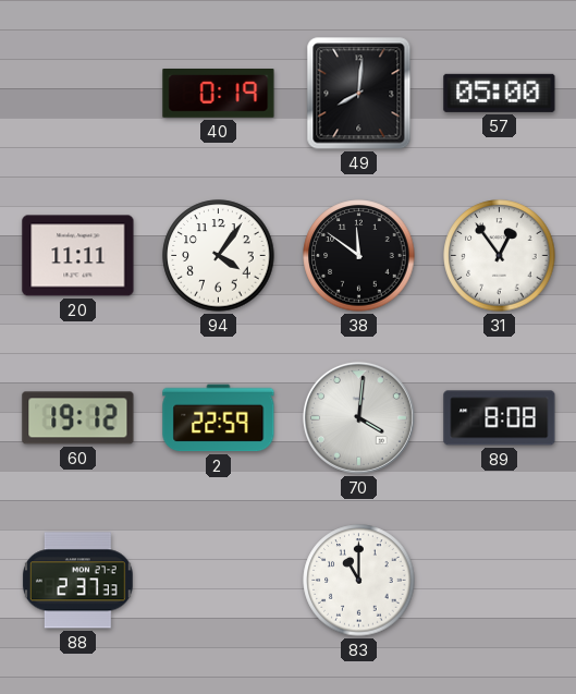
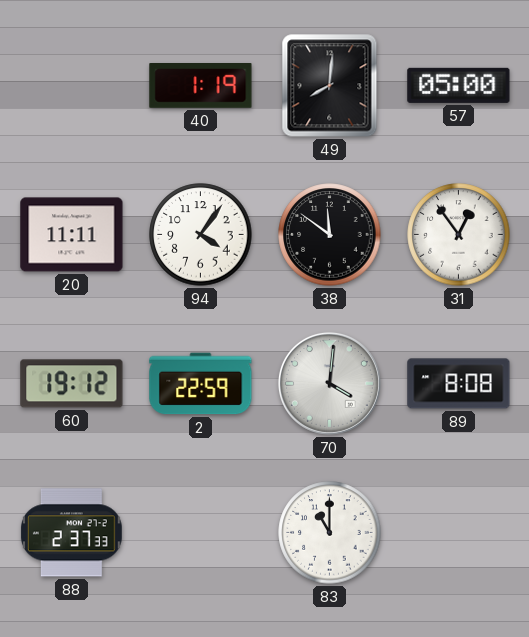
40: 0:19 -> 1:19 (201, 86)
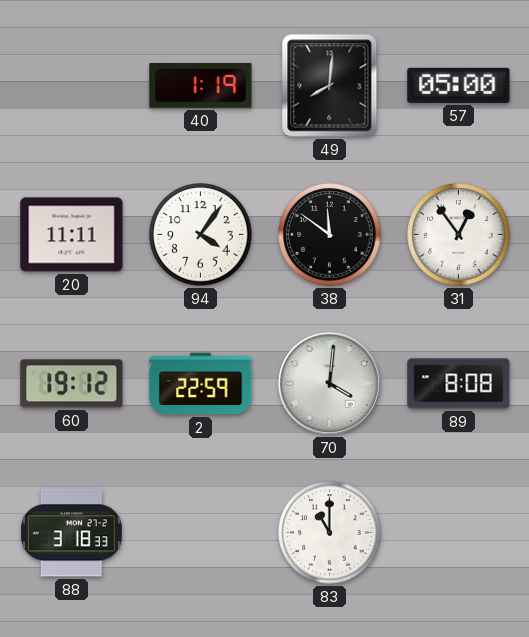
88: 2:37 -> 3:18 (71, 533)
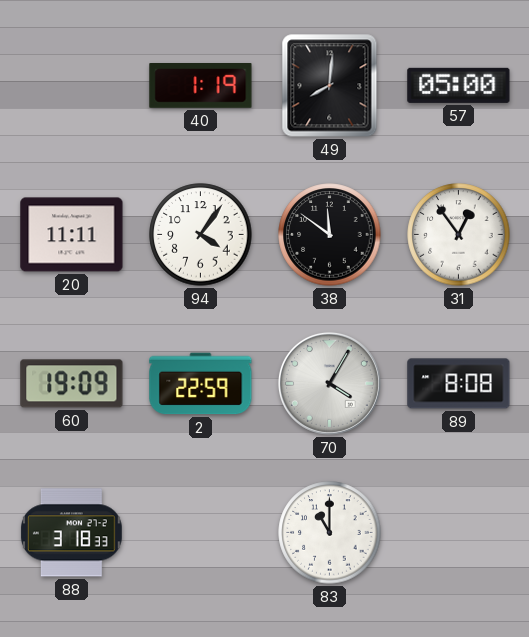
60: 19:12 -> 19:09 (72, 384)
70: 4:01 -> 4:05 (329, 383)
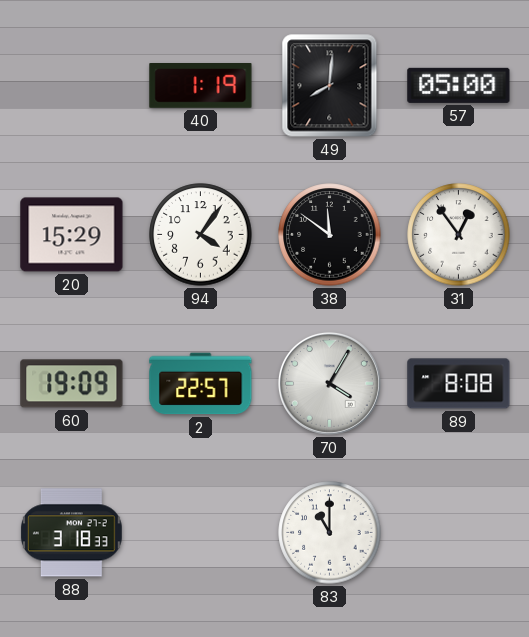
20: 11:11 -> 15:29 (72, 235)
2: 22:59 -> 22:57 (201, 384)
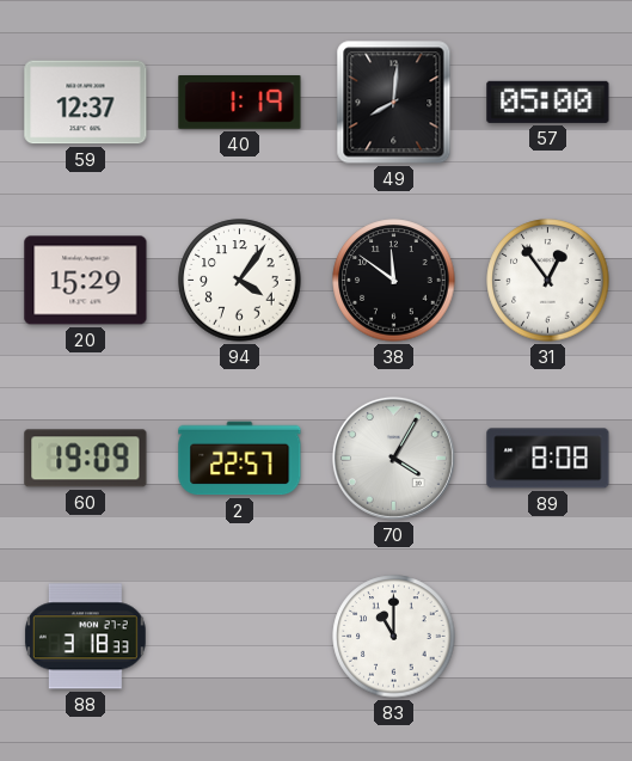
59: none -> 12:37 (86, 103)
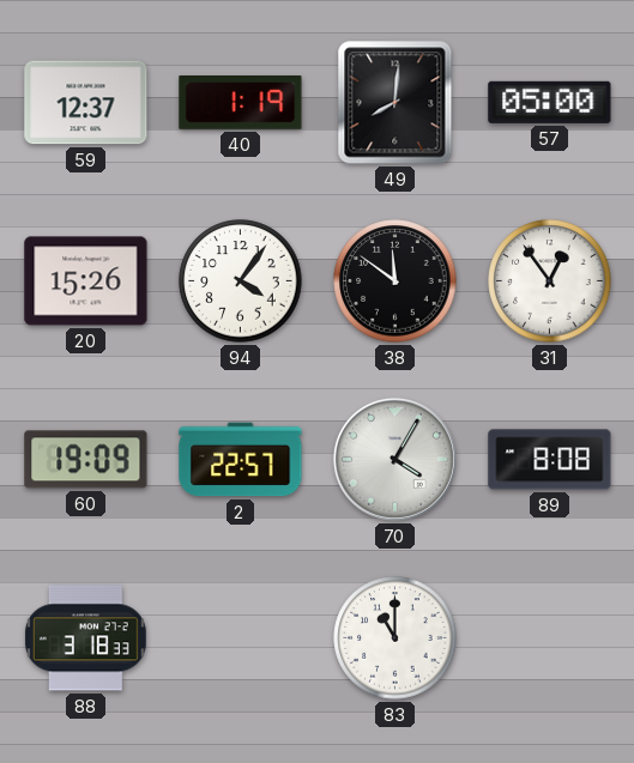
20: 15:29 -> 15:26 (86, 281)
